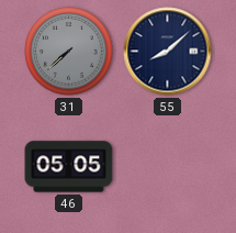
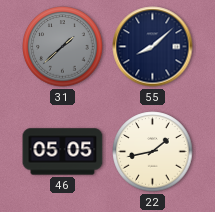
31: 7:38 -> 1:38 (63, 47)
22: none -> 1:43 (153, 152)
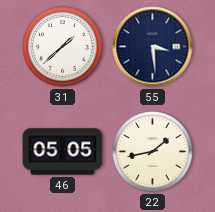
31 dial: grey -> white (63, 47)
55: 8:08 -> 3:29 (153, 47)
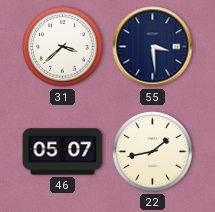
31: 1:38 -> 3:38 (63, 47)
46: 05:05 -> 05:07 (63, 152)
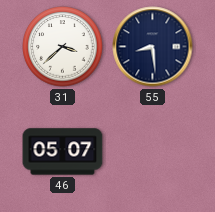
55: 3:29 -> 8:29 (153, 47)
22: 1:43 -> none (153, 152)
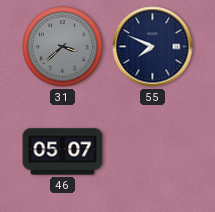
31 dial: white -> grey (63, 47)
55: 8:29 -> 7:49 (153, 47)
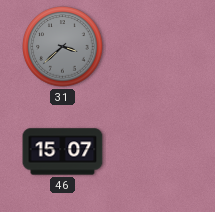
55: 7:49 -> none (153, 47)
46: 05:07 -> 15:07 (63, 152)
